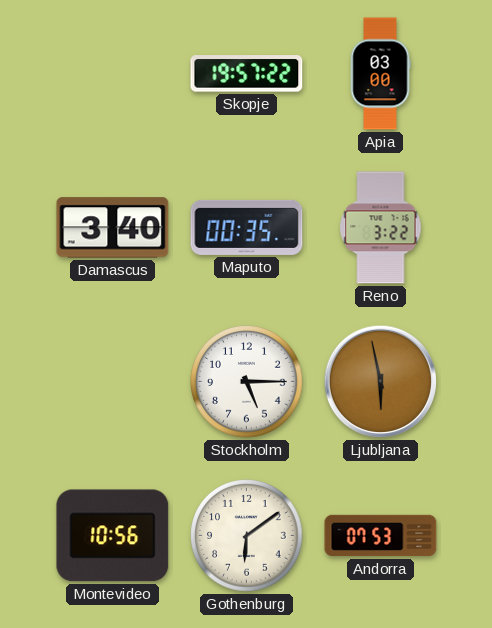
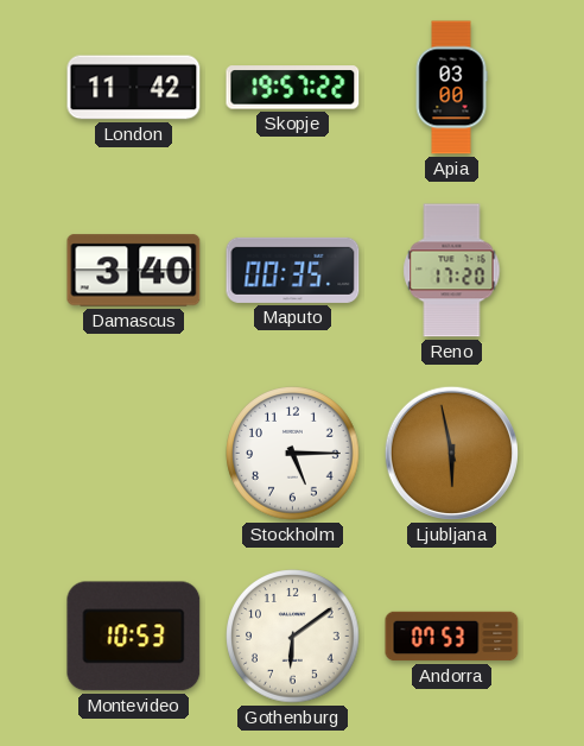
London: none -> 11:42 (134, 88)
Reno: 3:22 -> 17:20 (452, 271)
Montevideo: 10:56 -> 10:53 (134, 637)
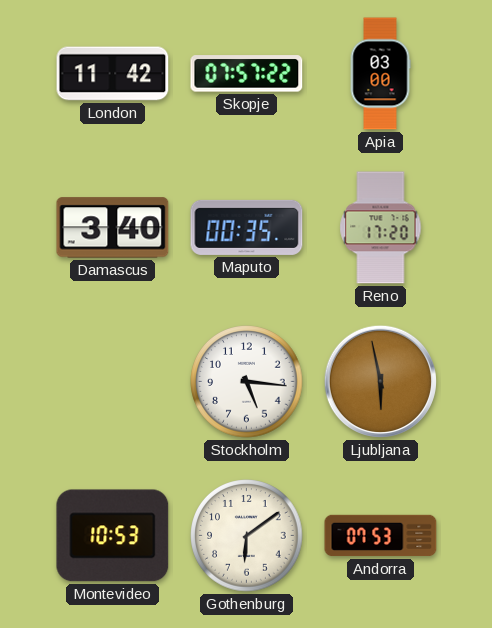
Skopje: 19:57 -> 07:57 (247, 74)
Stockholm: 5:15 -> 5:16 (247, 382)
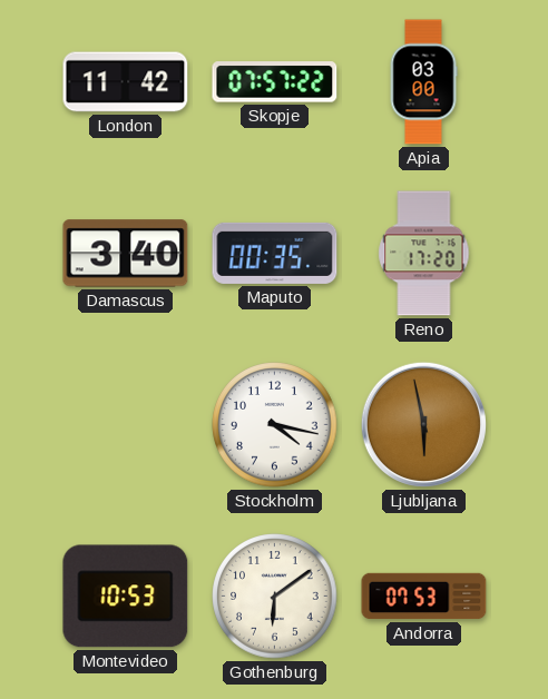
Stockholm: 5:16 -> 4:17 (275, 425)
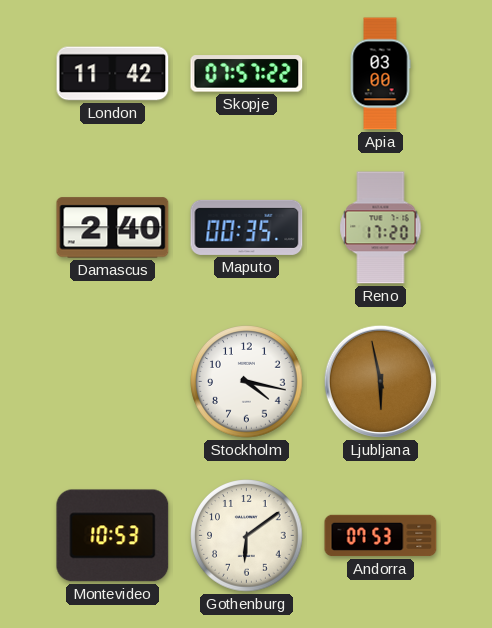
Damascus: 3:40 -> 2:40 (113, 228)
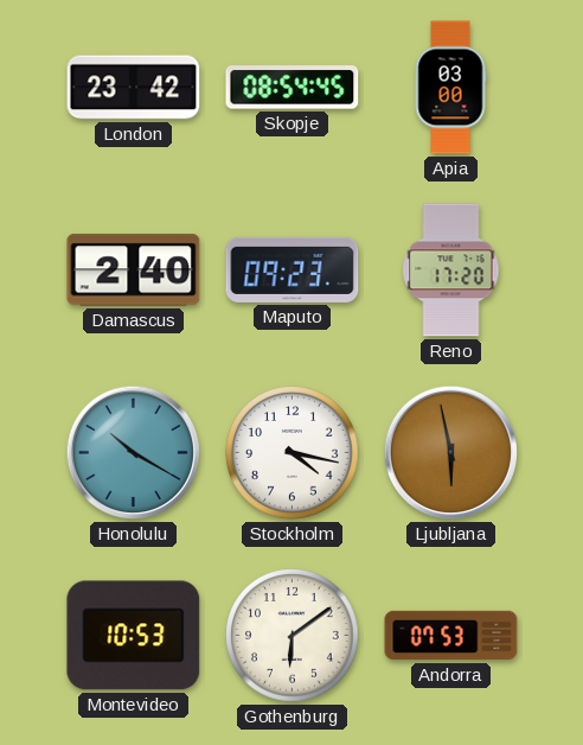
London: 11:42 -> 23:42 (134, 88)
Skopje: 07:57 -> 08:54 (293, 88)
Maputo: 00:35 -> 09:23 (293, 269)
Honolulu: none -> 10:20 (133, 452)
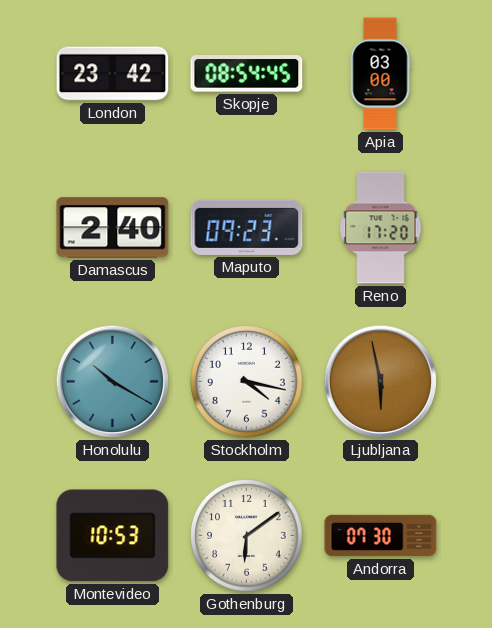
Andorra: 07:53 -> 07:30 (381, 536)
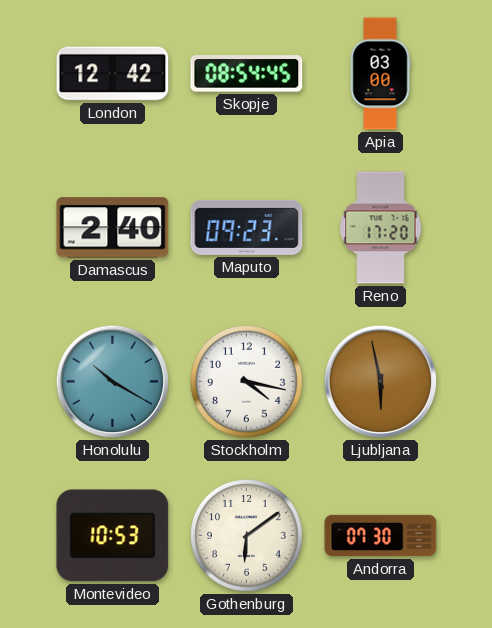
London: 23:42 -> 12:42 (113, 74)
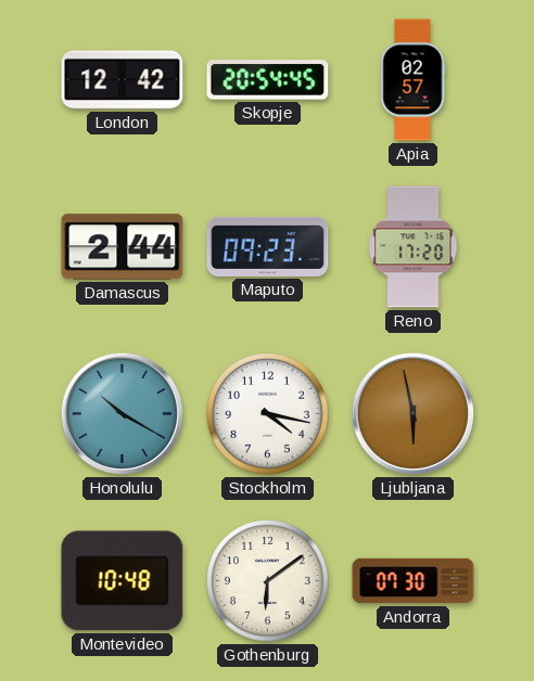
Skopje: 08:54 -> 20:54 (268, 80)
Apia: 03:00 -> 02:57 (412, 80)
Damascus: 2:40 -> 2:44 (123, 247)
Montevideo: 10:53 -> 10:48 (123, 581)
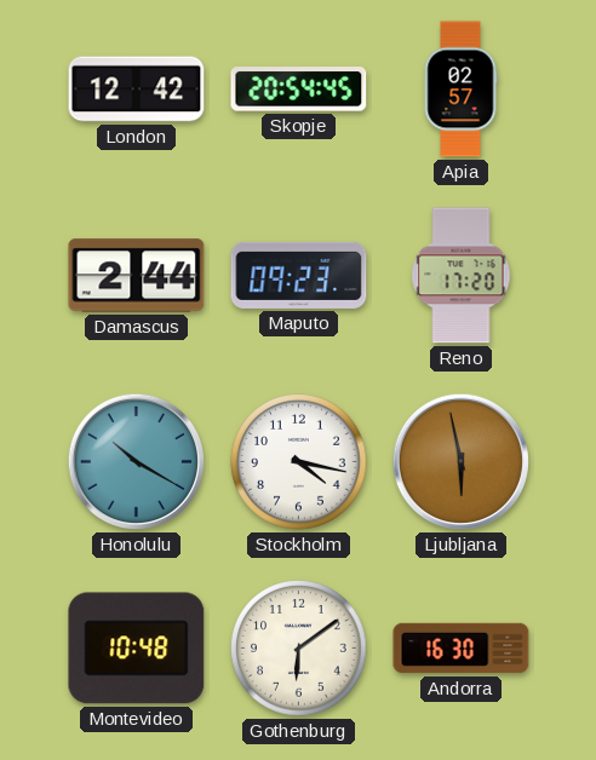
Andorra: 07:30 -> 16:30 (462, 649)
